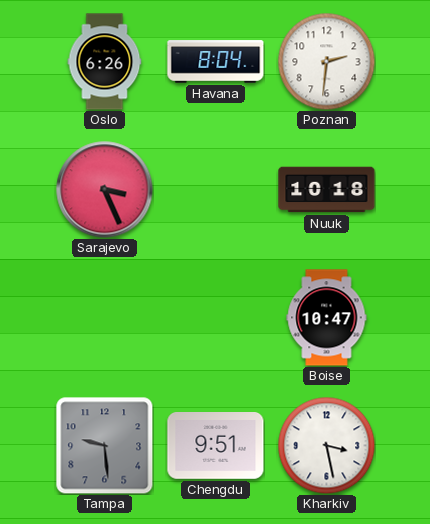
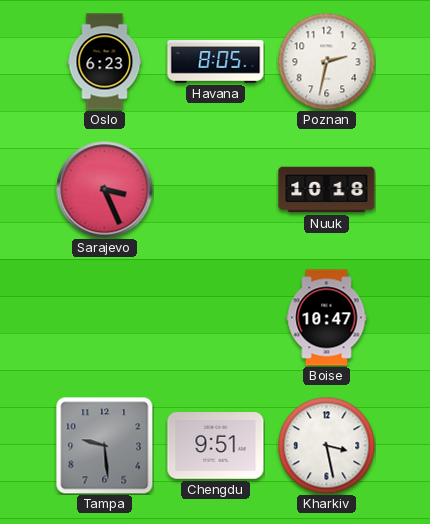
Oslo: 6:26 -> 6:23 (105, 62)
Havana: 8:04 -> 8:05 (216, 62)
Poznan: 2:31 -> 2:32 (326, 61)
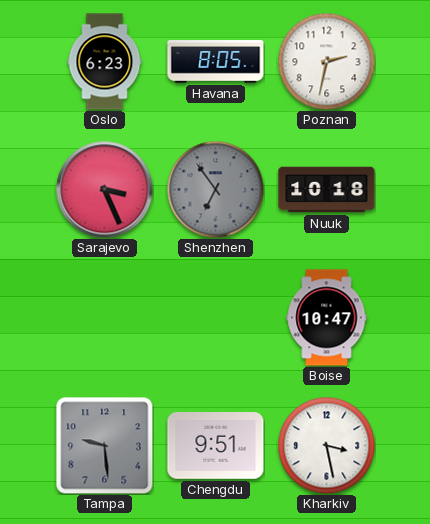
Shenzhen: none -> 6:54 (215, 189)
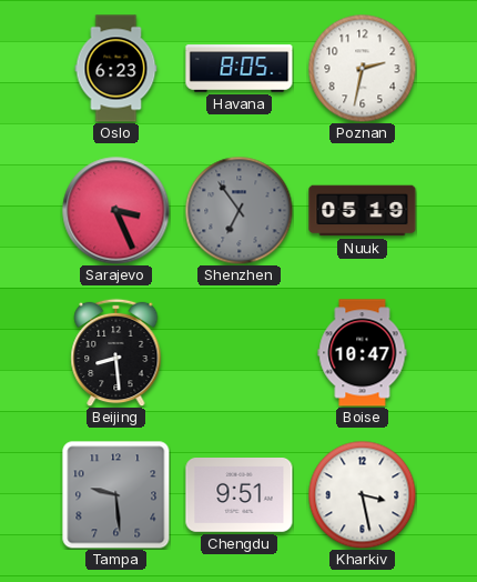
Nuuk: 10:18 -> 05:19 (363, 211)
Beijing: none -> 8:29 (116, 352)
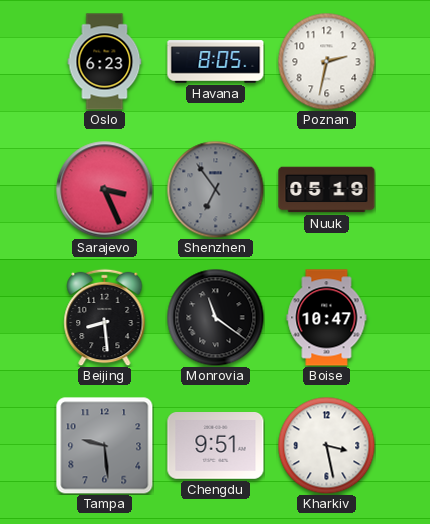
Monrovia: none -> 11:21 (215, 317)
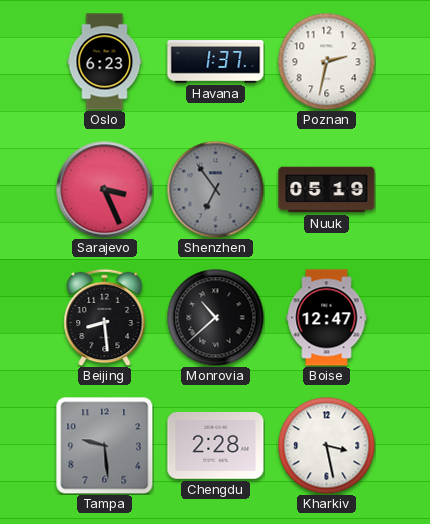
Havana: 8:05 -> 1:37 (216, 62)
Monrovia: 11:21 -> 10:38 (215, 317)
Boise: 10:47 -> 12:47 (327, 318)
Chengdu: 9:51 -> 2:28 (216, 446)
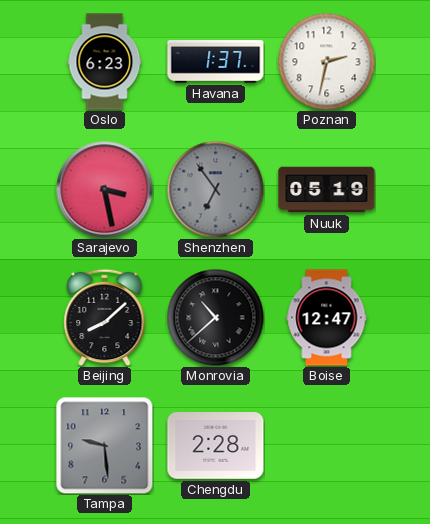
Sarajevo: 3:26 -> 3:28 (105, 190)
Beijing: 8:29 -> 8:08 (105, 317)
Kharkiv: 3:28 -> none (326, 445)
